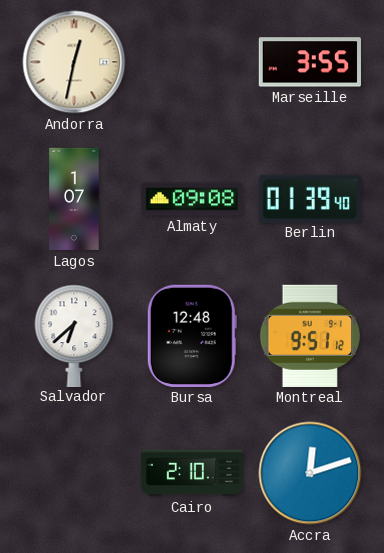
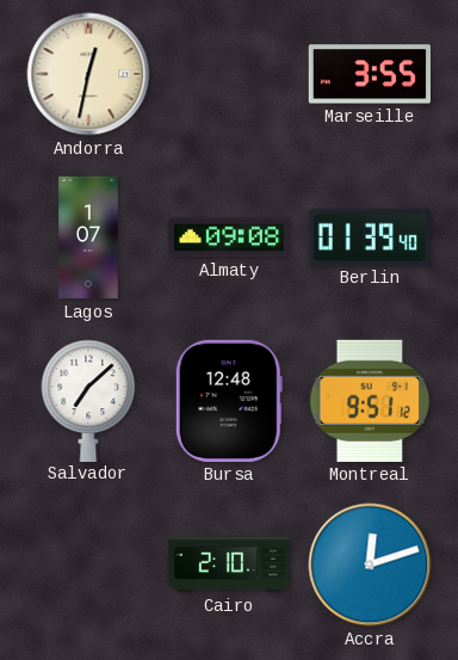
Salvador: 6:38 -> 7:08 (88, 400)
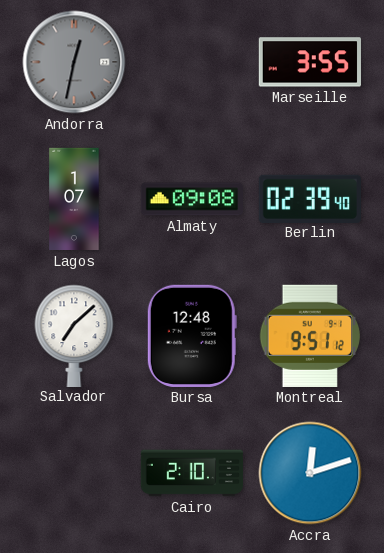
Andorra dial: cream -> grey (74, 62)
Berlin: 01:39 -> 02:39 (310, 198)
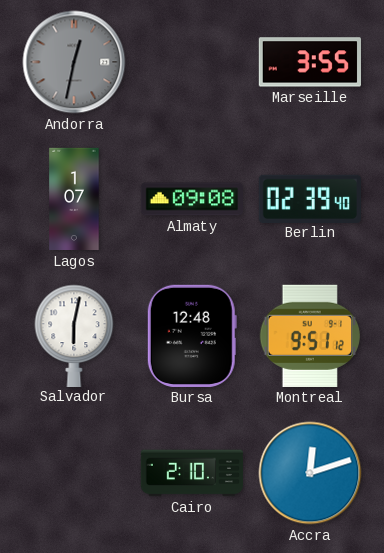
Salvador: 7:08 -> 6:02 (74, 335)
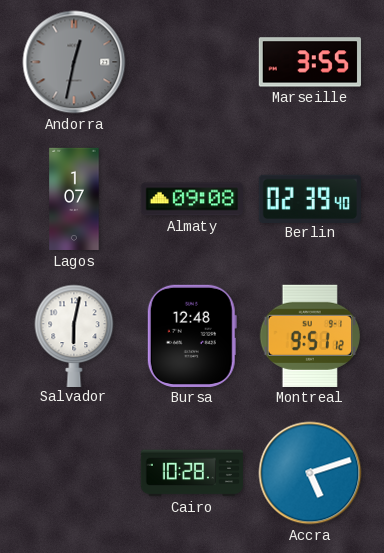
Cairo: 2:10 -> 10:28 (191, 473)
Accra: 12:12 -> 5:12 (310, 473)
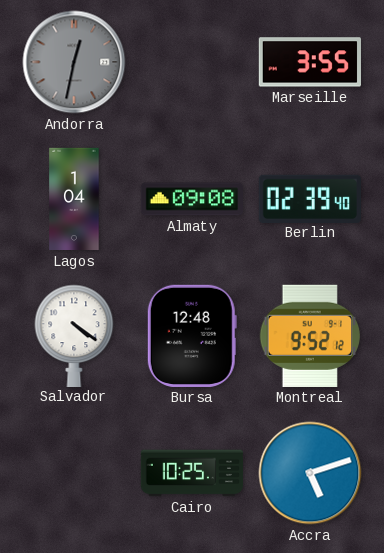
Lagos: 1:07 -> 1:04 (74, 199)
Salvador: 6:02 -> 4:21 (74, 335)
Montreal: 9:51 -> 9:52 (309, 336)
Cairo: 10:28 -> 10:25 (191, 473)
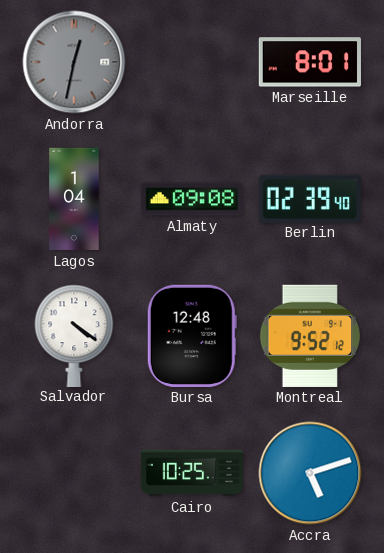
Marseille: 3:55 -> 8:01 (310, 62)
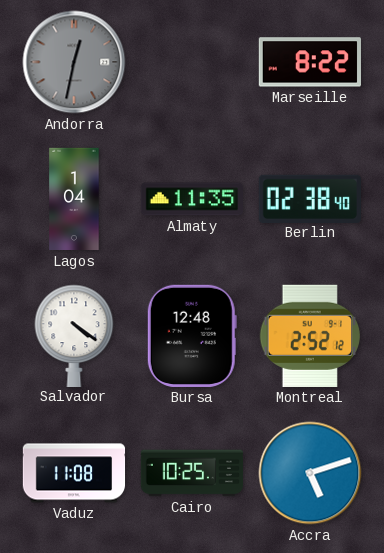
Marseille: 8:01 -> 8:22 (310, 62)
Almaty: 09:08 -> 11:35 (191, 199)
Berlin: 02:39 -> 02:38 (310, 198)
Montreal: 9:52 -> 2:52 (309, 336)
Vaduz: none -> 11:08 (74, 473)
